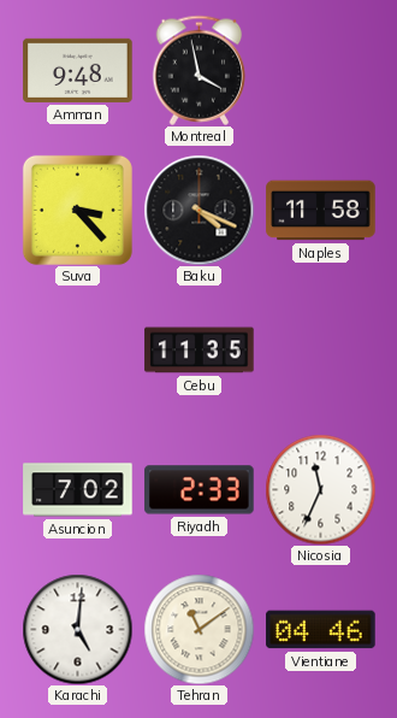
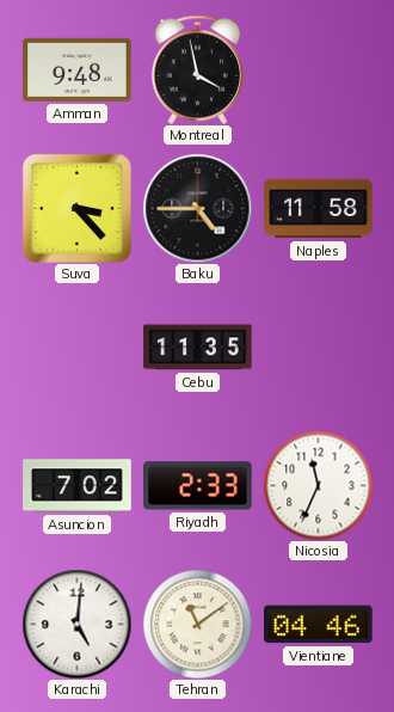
Baku: 4:19 -> 4:45 (197, 208)
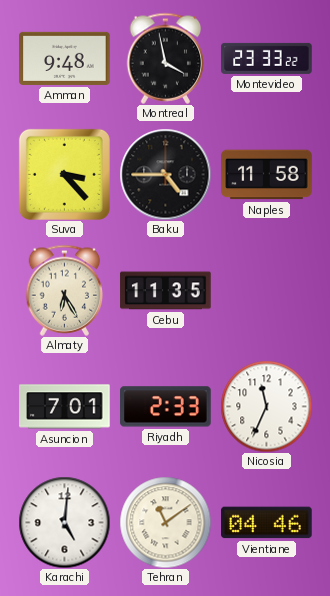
Montevideo: none -> 23:33 (267, 58)
Almaty: none -> 6:25 (65, 290)
Asuncion: 7:02 -> 7:01 (65, 407)
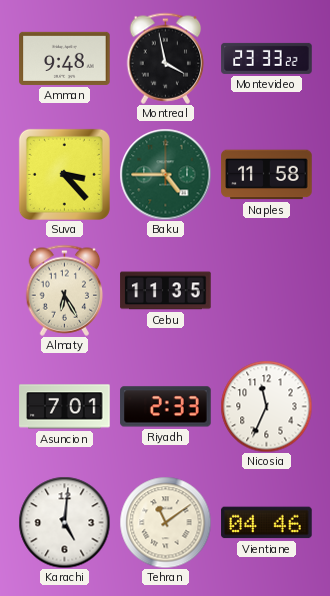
Baku dial: black -> green (165, 174)
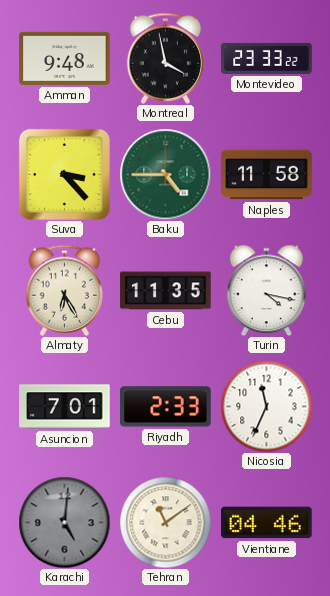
Turin: none -> 4:17 (266, 290)
Karachi dial: white -> grey (64, 522)
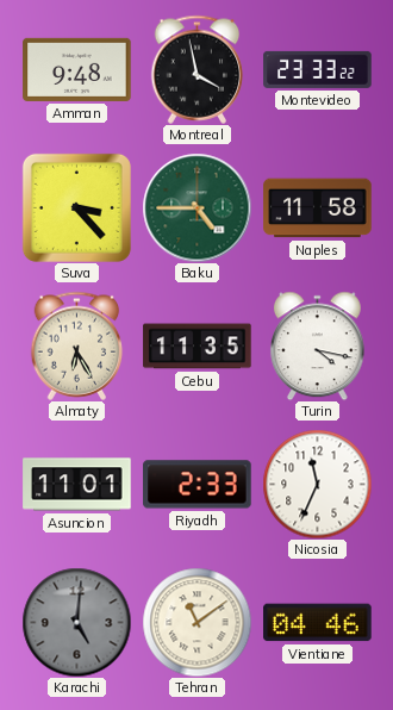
Asuncion: 7:01 -> 11:01 (77, 485)
